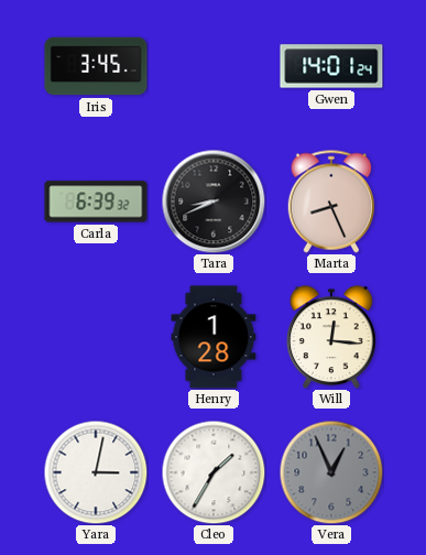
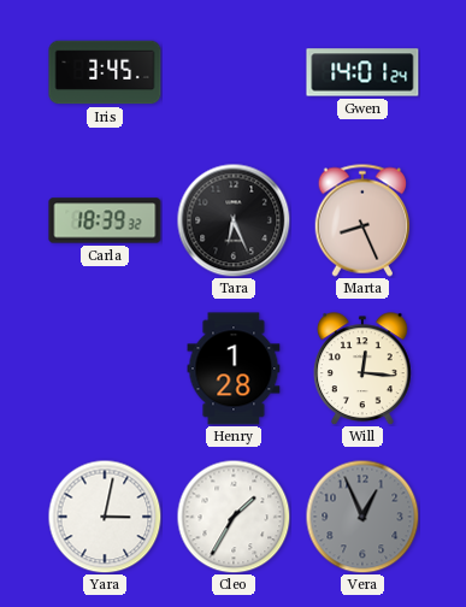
Carla: 6:39 -> 18:39 (105, 220)
Tara: 8:41 -> 6:26 (234, 220)
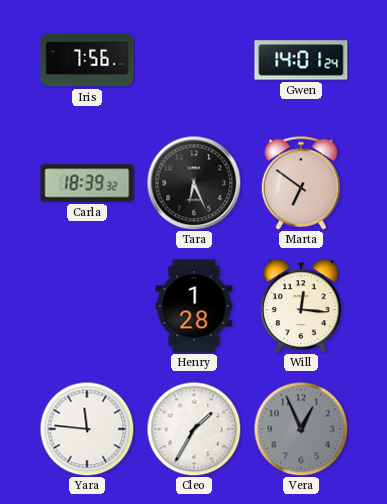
Iris: 3:45 -> 7:56 (87, 60)
Marta: 8:26 -> 6:51 (301, 183)
Yara: 3:02 -> 11:46 (87, 429)
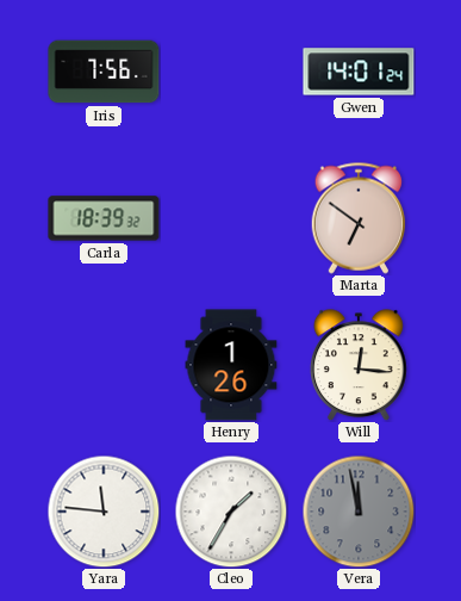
Tara: 6:26 -> none (194, 183)
Henry: 1:28 -> 1:26 (231, 365)
Vera: 12:56 -> 11:58 (359, 512)
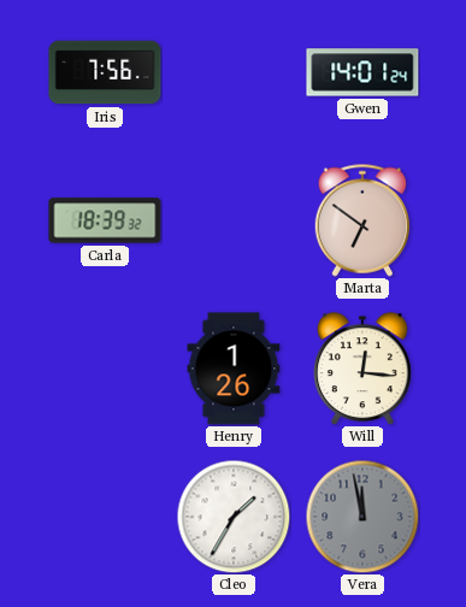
Yara: 11:46 -> none (104, 512)
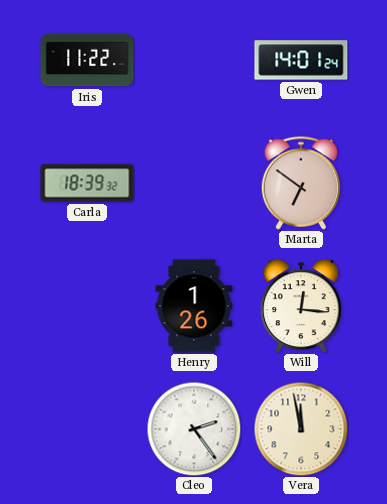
Iris: 7:56 -> 11:22 (87, 60)
Cleo: 1:35 -> 2:24 (194, 429)
Vera dial: grey -> cream (301, 429)
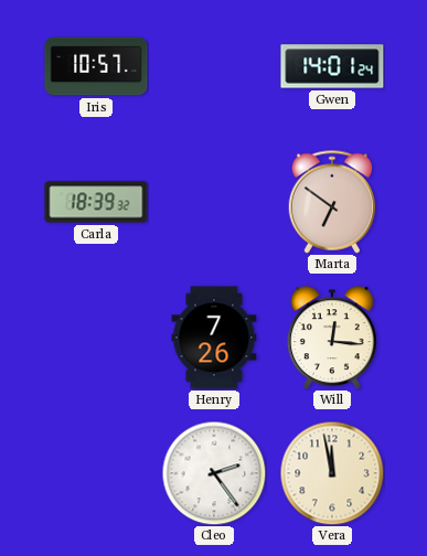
Iris: 11:22 -> 10:57 (96, 66)
Henry: 1:26 -> 7:26 (214, 338)
